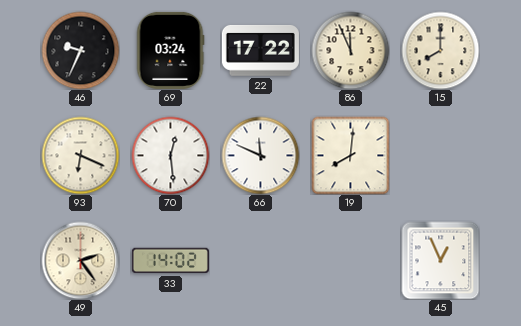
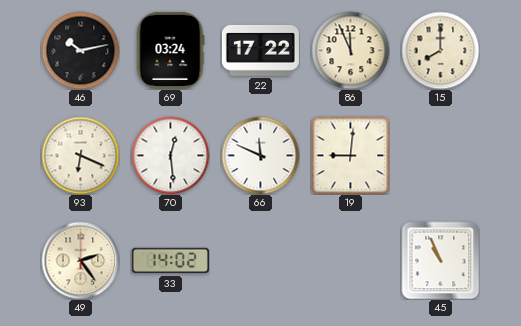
46: 9:34 -> 10:13 (80, 50)
19: 8:01 -> 9:01 (350, 155)
45: 12:56 -> 10:56 (440, 260)
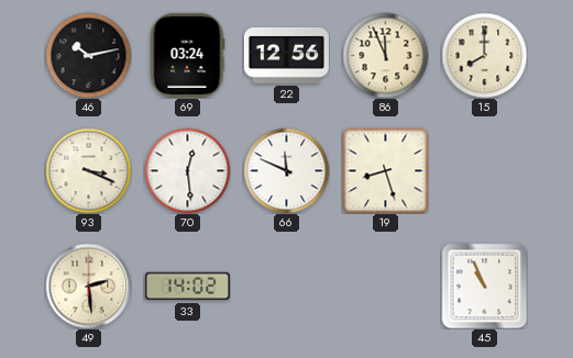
22: 17:22 -> 12:56 (286, 55)
93: 6:19 -> 3:19 (88, 170)
19: 9:01 -> 8:27 (385, 170)
49: 2:24 -> 2:29 (88, 286)
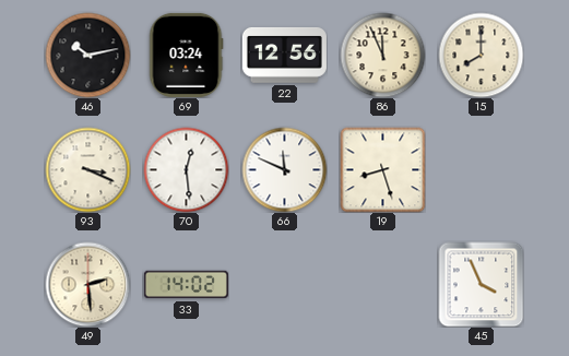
45: 10:56 -> 3:56 (481, 284)
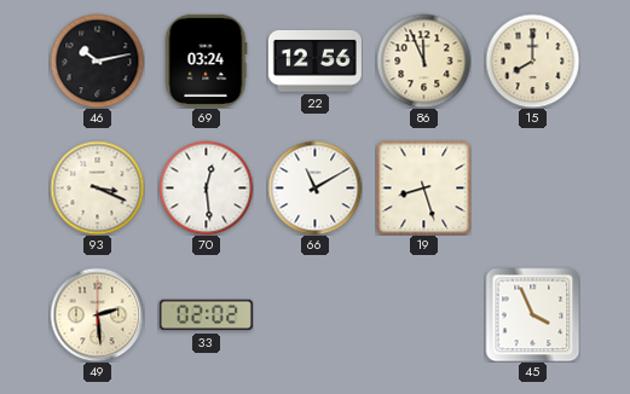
66: 11:49 -> 11:10 (314, 187)
33: 14:02 -> 02:02 (206, 315)
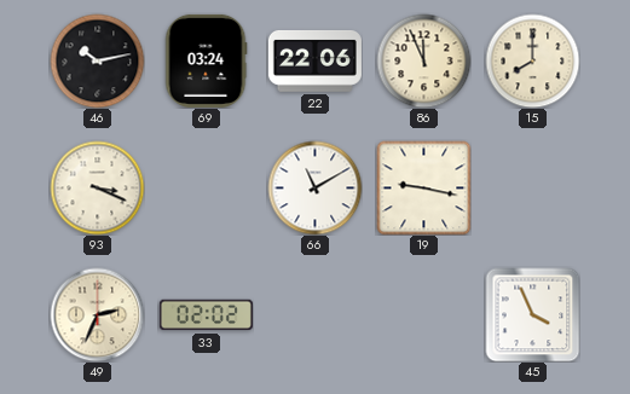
22: 12:56 -> 22:06 (314, 60)
70: 12:29 -> none (206, 187)
19: 8:27 -> 9:17 (423, 187)
49: 2:29 -> 2:34 (97, 314)
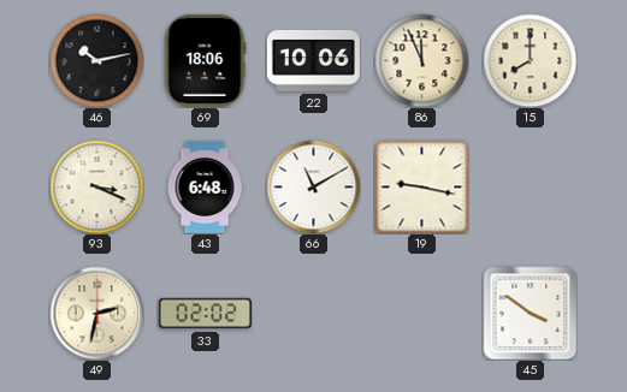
69: 03:24 -> 18:06 (205, 60)
22: 22:06 -> 10:06 (313, 60)
43: none -> 6:48 (205, 186)
49: 2:34 -> 2:32 (96, 313)
45: 3:56 -> 3:51 (530, 313)
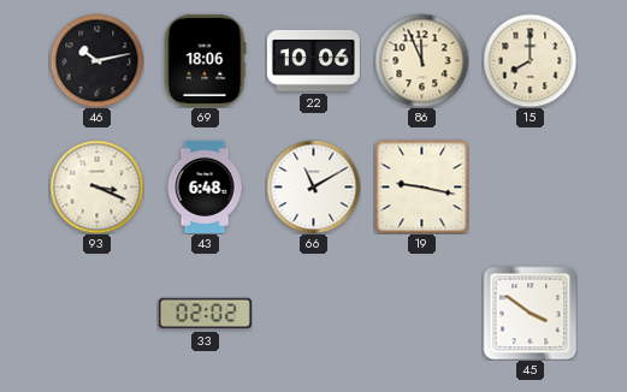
49: 2:32 -> none (96, 313)
